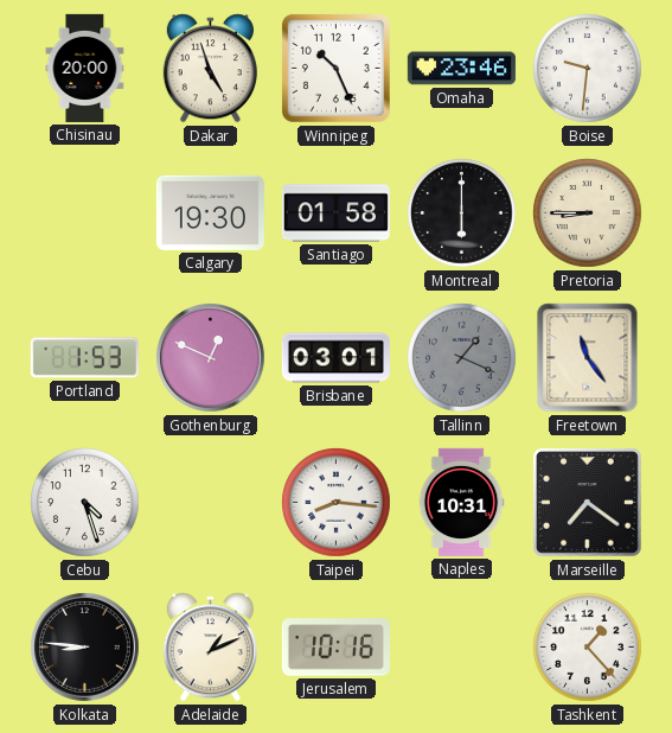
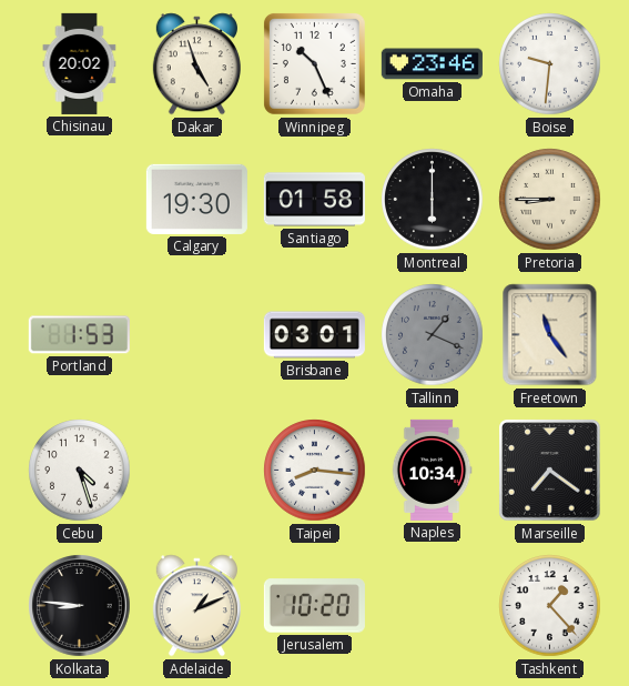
Chisinau: 20:00 -> 20:02 (80, 63)
Gothenburg: 12:49 -> none (211, 358)
Naples: 10:31 -> 10:34 (432, 470)
Jerusalem: 10:16 -> 10:20 (314, 606)
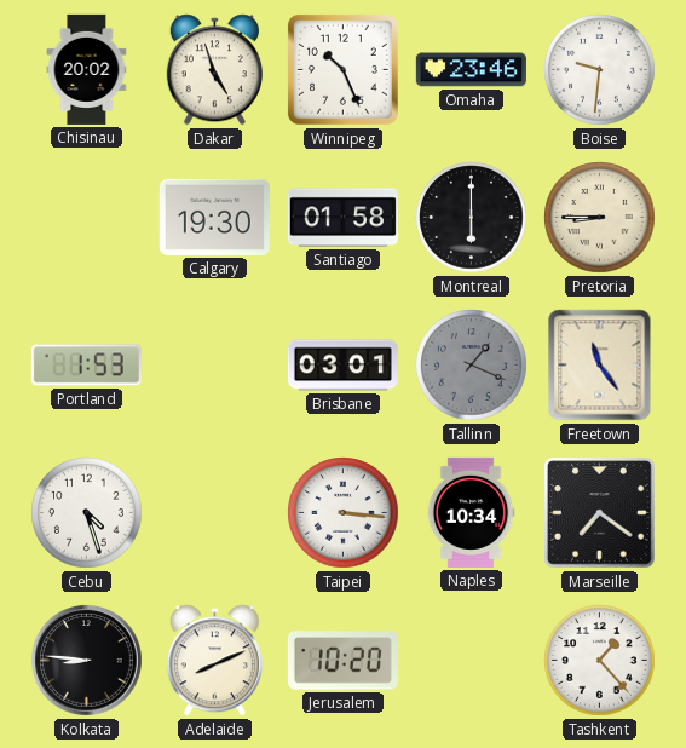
Taipei: 8:16 -> 3:16 (344, 513)
Adelaide: 1:11 -> 8:11 (214, 661)
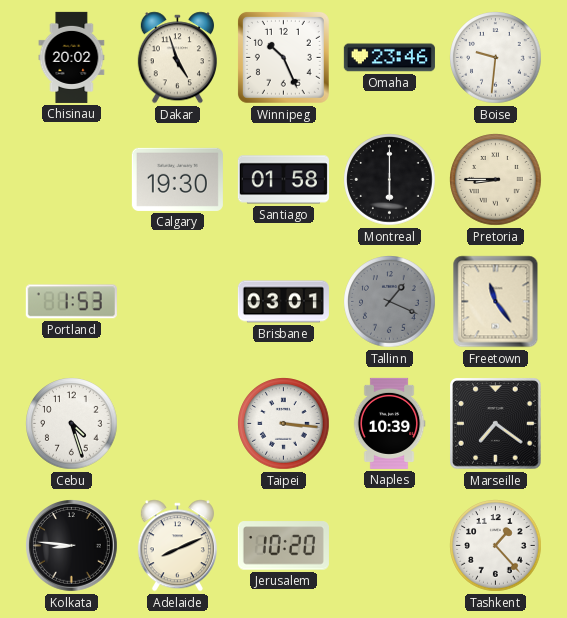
Naples: 10:34 -> 10:39 (389, 423)
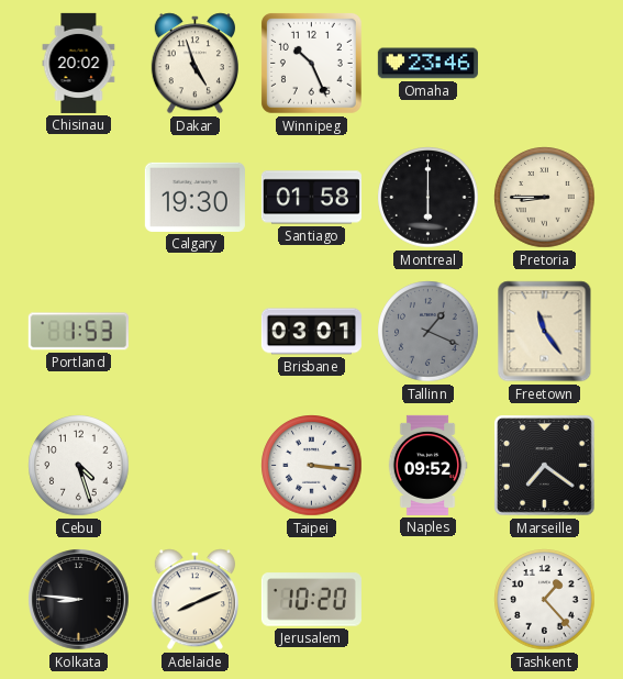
Boise: 9:31 -> none (496, 58)
Naples: 10:39 -> 09:52 (427, 465)
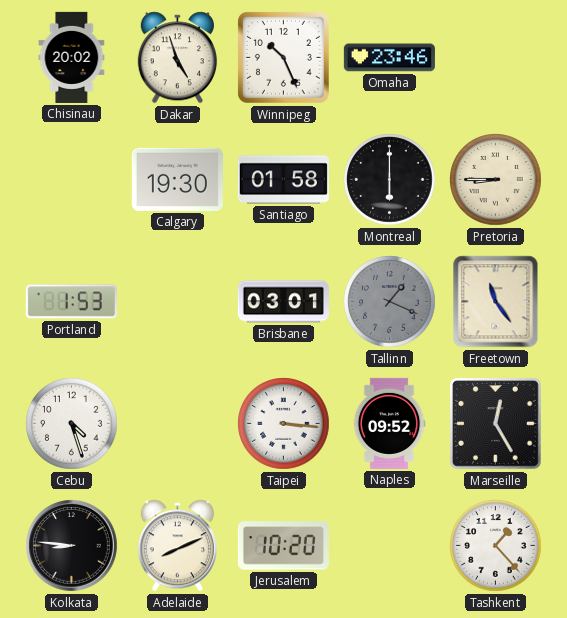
Marseille: 7:21 -> 12:25 (496, 424)
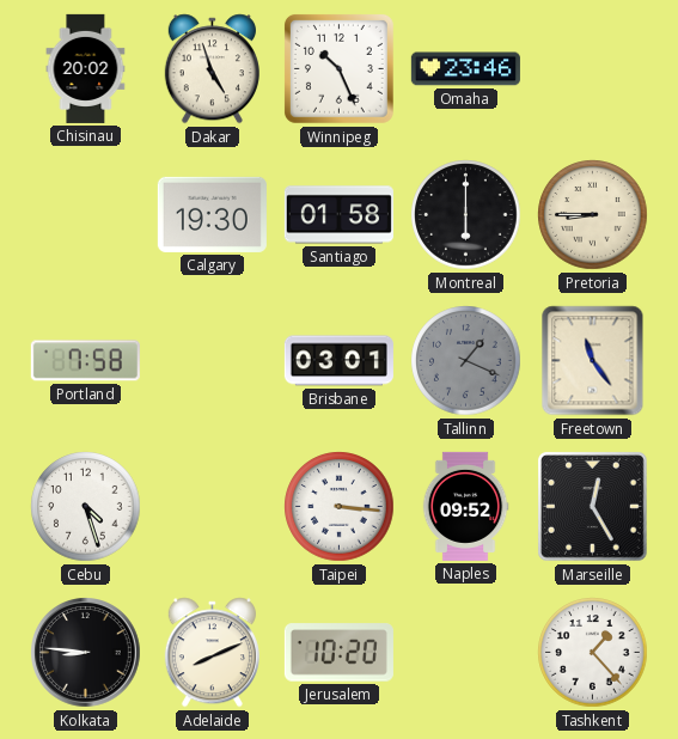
Portland: 1:53 -> 7:58 (85, 361)
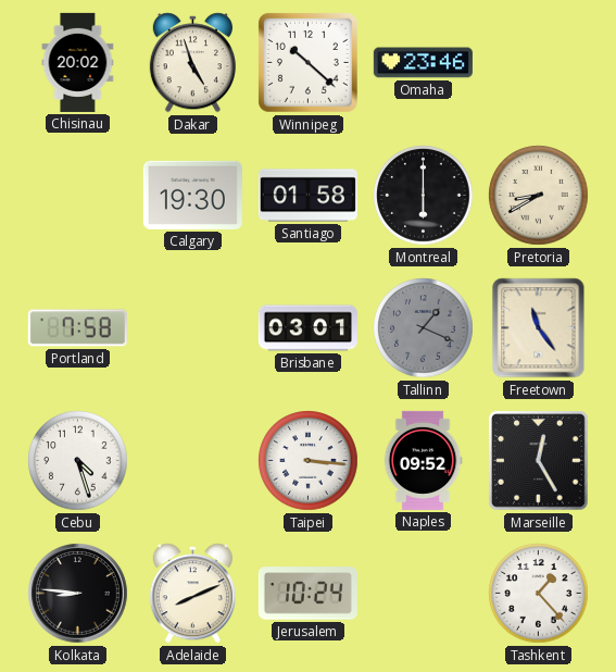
Winnipeg: 10:26 -> 10:22 (307, 62)
Pretoria: 8:45 -> 8:40 (539, 196)
Jerusalem: 10:20 -> 10:24 (307, 594)
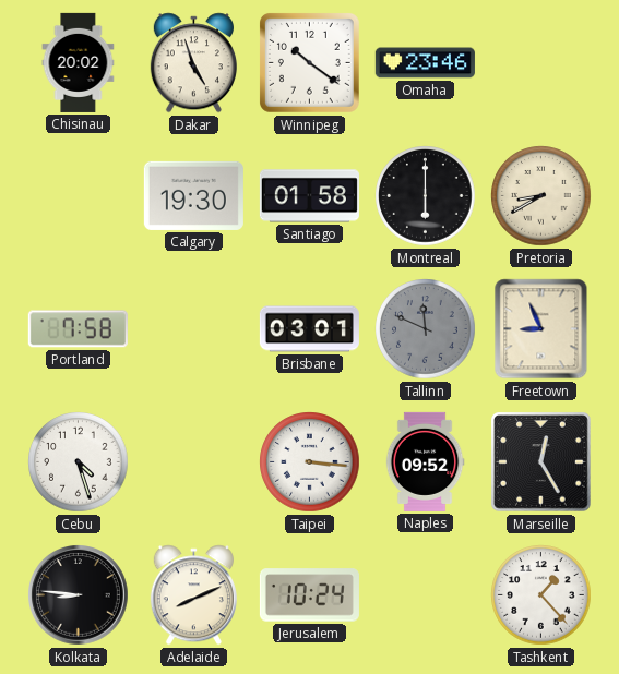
Winnipeg: 10:22 -> 10:21 (309, 62)
Tallinn: 1:19 -> 11:49 (426, 329)
Freetown: 11:24 -> 8:56 (541, 329)
